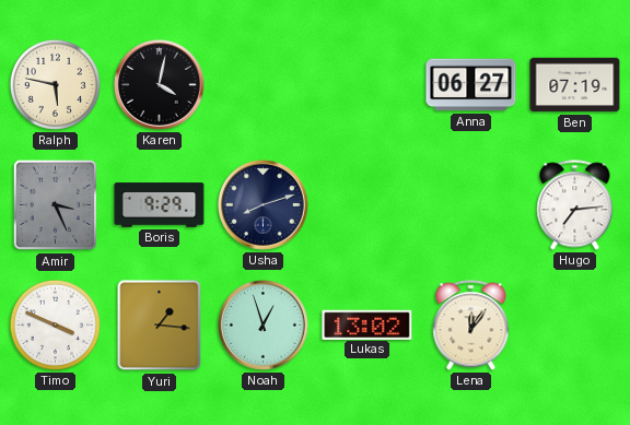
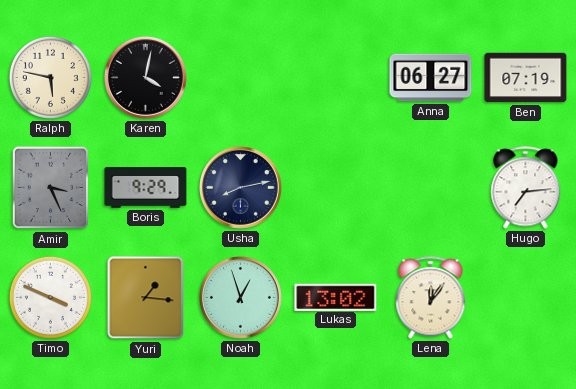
Usha: 8:12 -> 8:13 (241, 188)
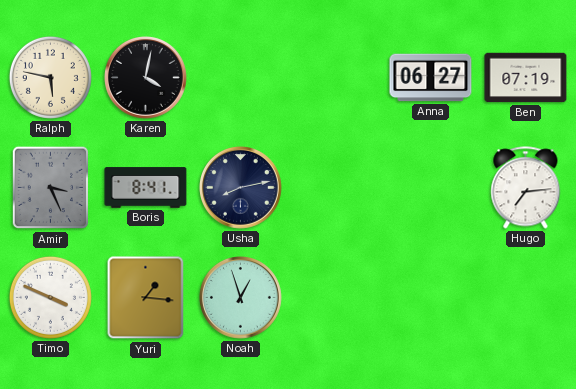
Boris: 9:29 -> 8:41 (146, 188)
Lukas: 13:02 -> none (336, 297)
Lena: 12:06 -> none (431, 298)
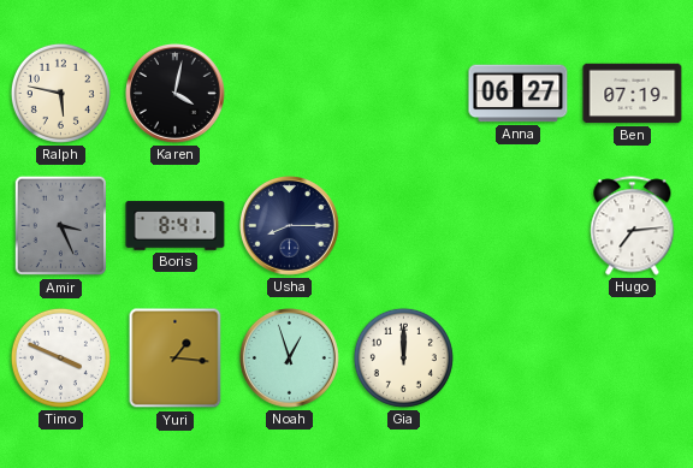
Usha: 8:13 -> 8:15 (290, 226)
Gia: none -> 12:00 (403, 357)
